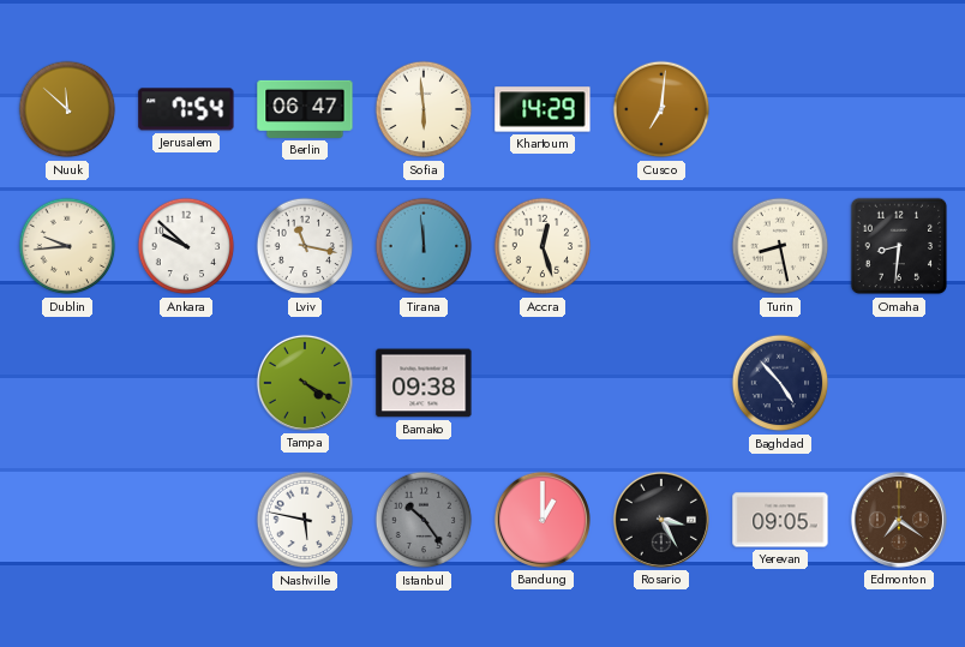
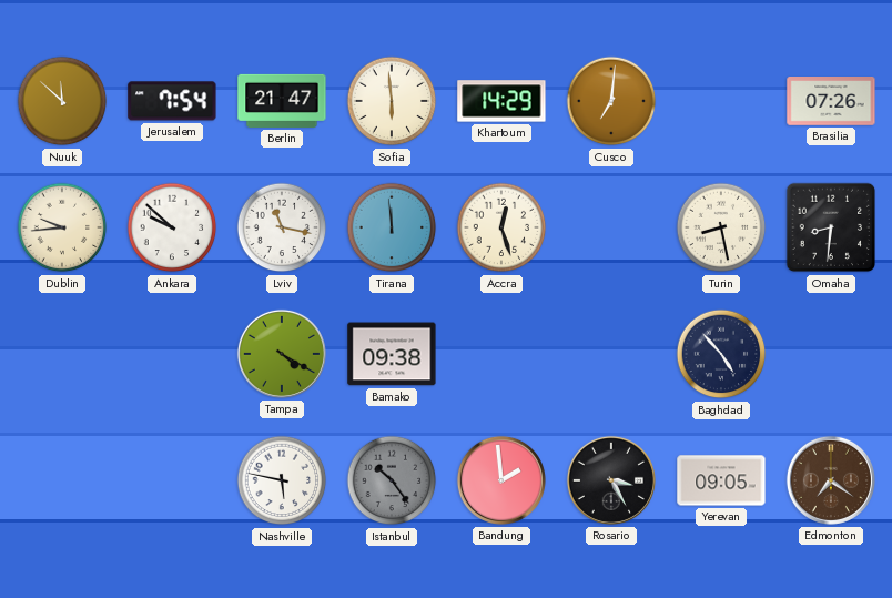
Berlin: 06:47 -> 21:47 (282, 101)
Brasilia: none -> 07:26 (831, 102)
Bandung: 1:00 -> 1:59 (501, 480)
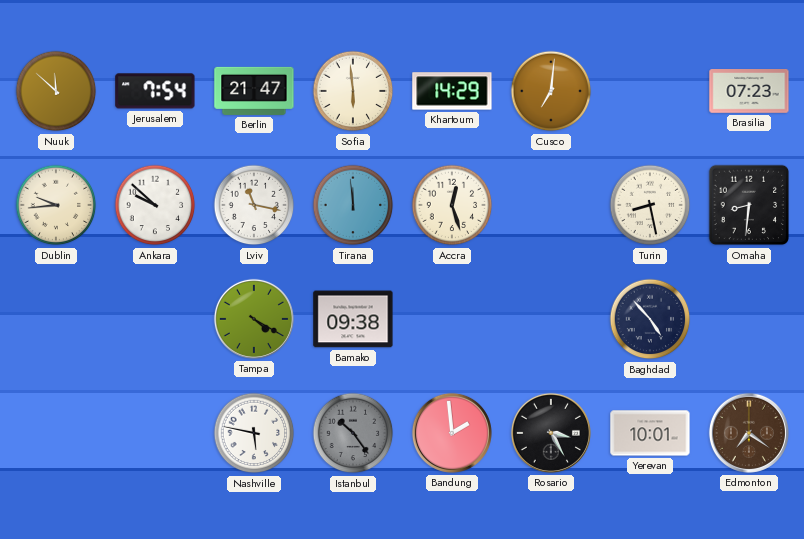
Brasilia: 07:26 -> 07:23 (749, 92)
Yerevan: 09:05 -> 10:01 (650, 433)
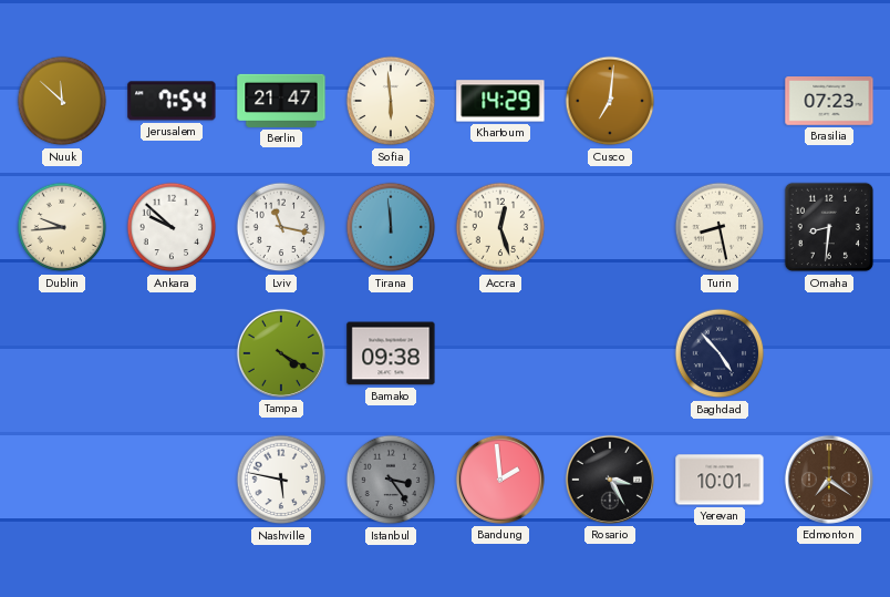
Istanbul: 10:24 -> 3:24 (391, 480)
